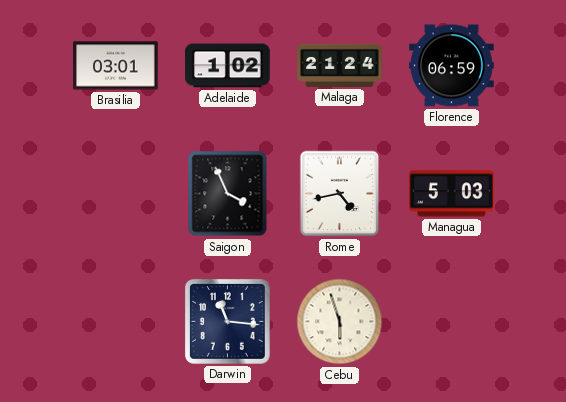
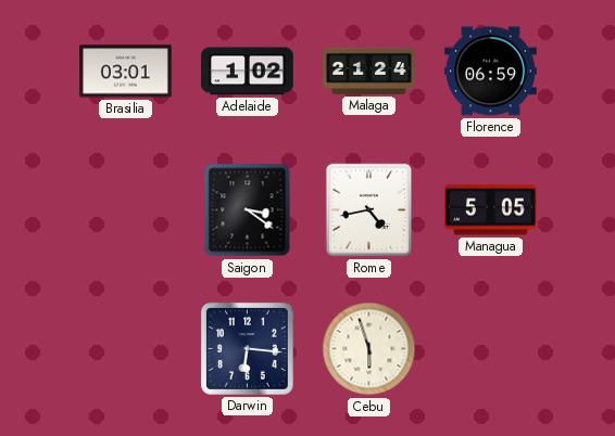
Saigon: 3:56 -> 3:21 (248, 210)
Managua: 5:03 -> 5:05 (491, 210)
Darwin: 11:16 -> 6:16 (247, 348)
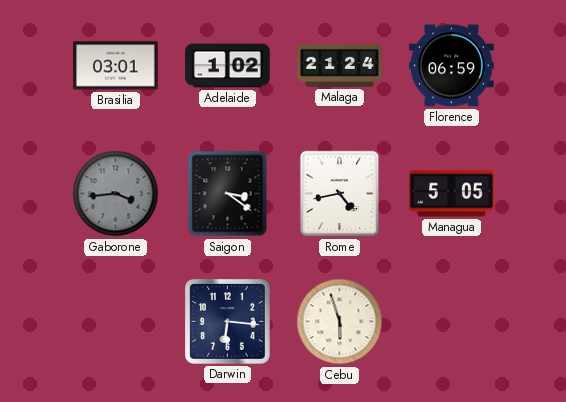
Gaborone: none -> 3:44 (116, 194)
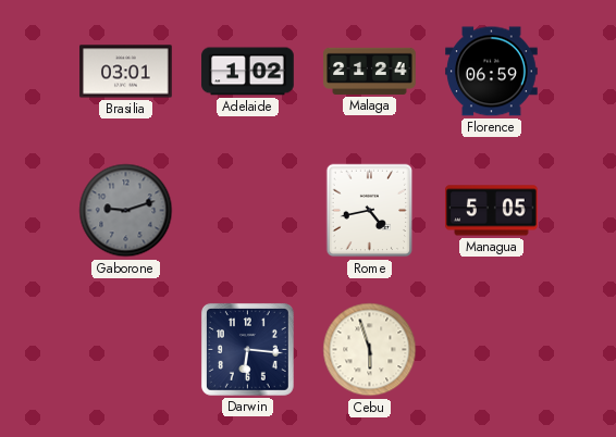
Gaborone: 3:44 -> 9:12 (126, 211)
Saigon: 3:21 -> none (228, 194)
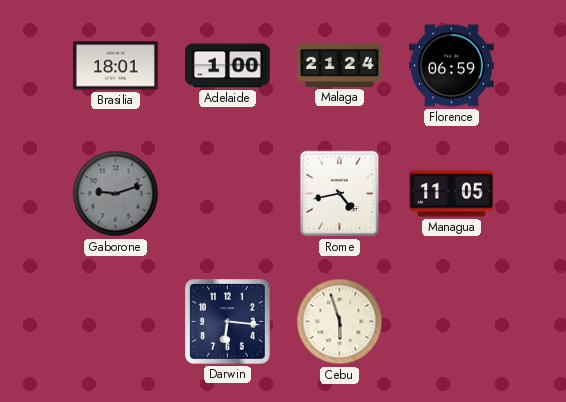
Brasilia: 03:01 -> 18:01 (116, 66)
Adelaide: 1:02 -> 1:00 (228, 66)
Managua: 5:05 -> 11:05 (452, 194)
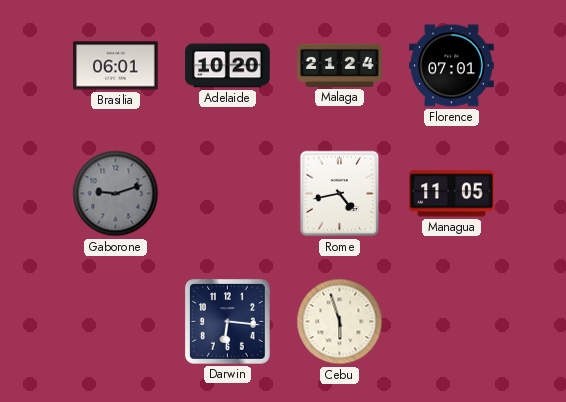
Brasilia: 18:01 -> 06:01 (116, 66)
Adelaide: 1:00 -> 10:20 (228, 66)
Florence: 06:59 -> 07:01 (452, 66)
